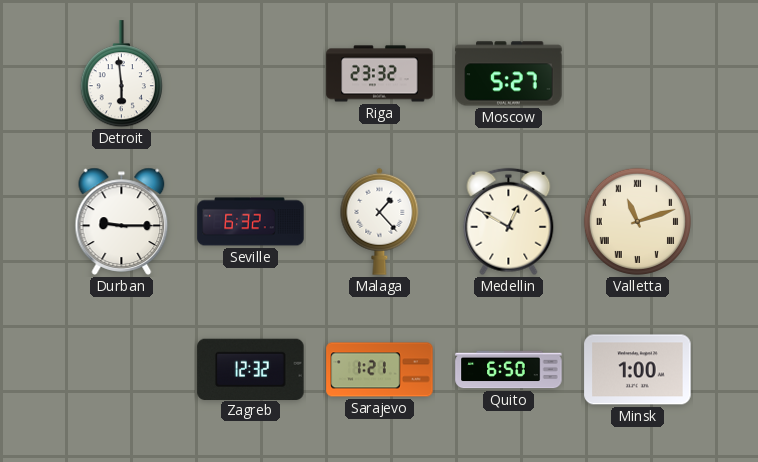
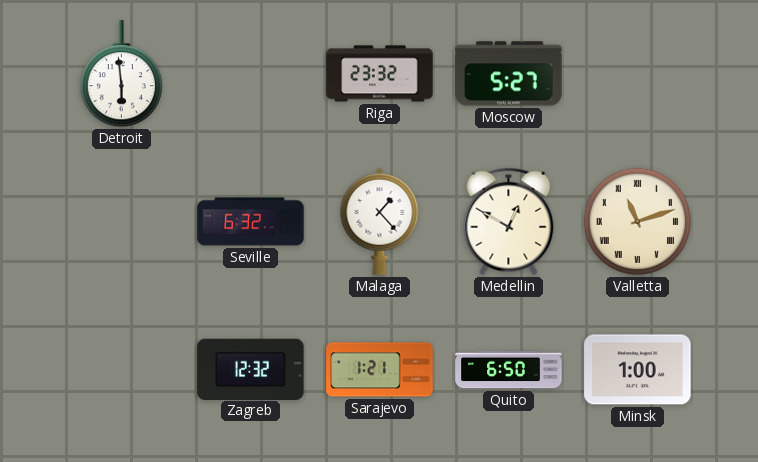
Durban: 9:15 -> none (122, 221)
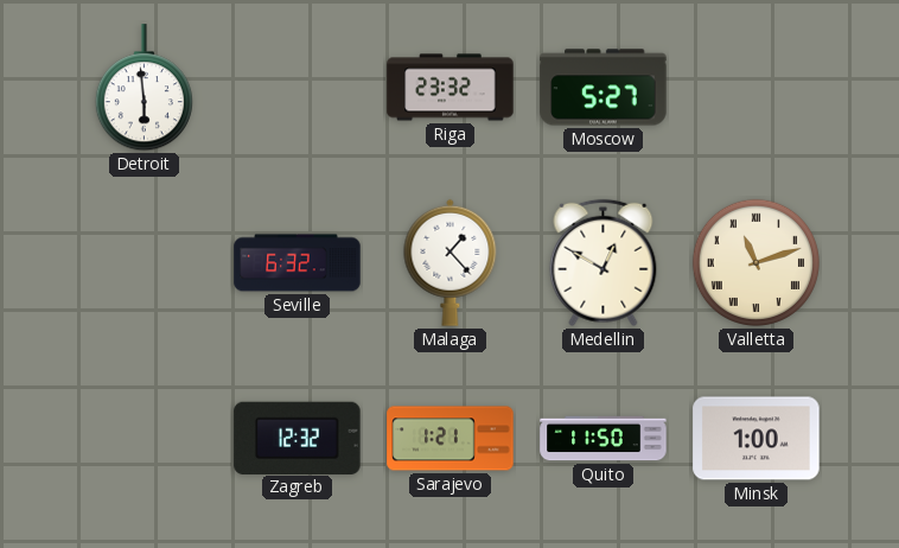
Quito: 6:50 -> 11:50 (604, 439)
